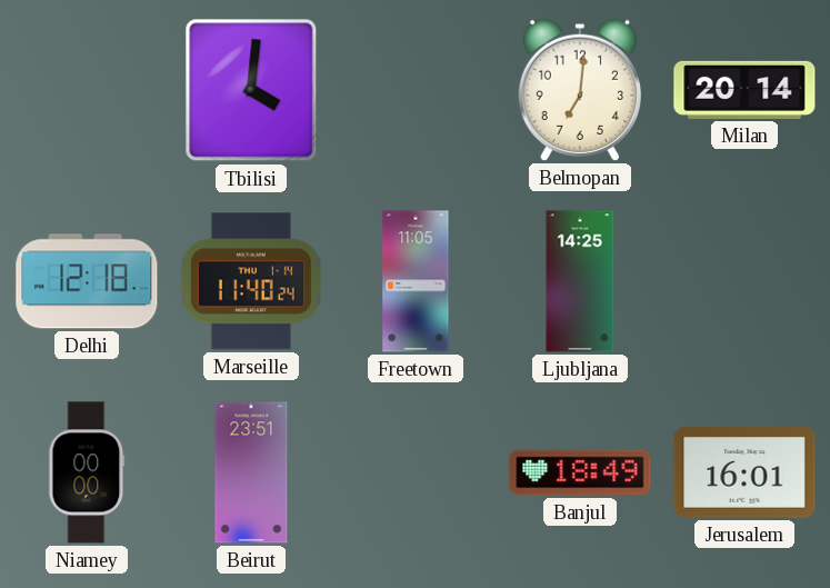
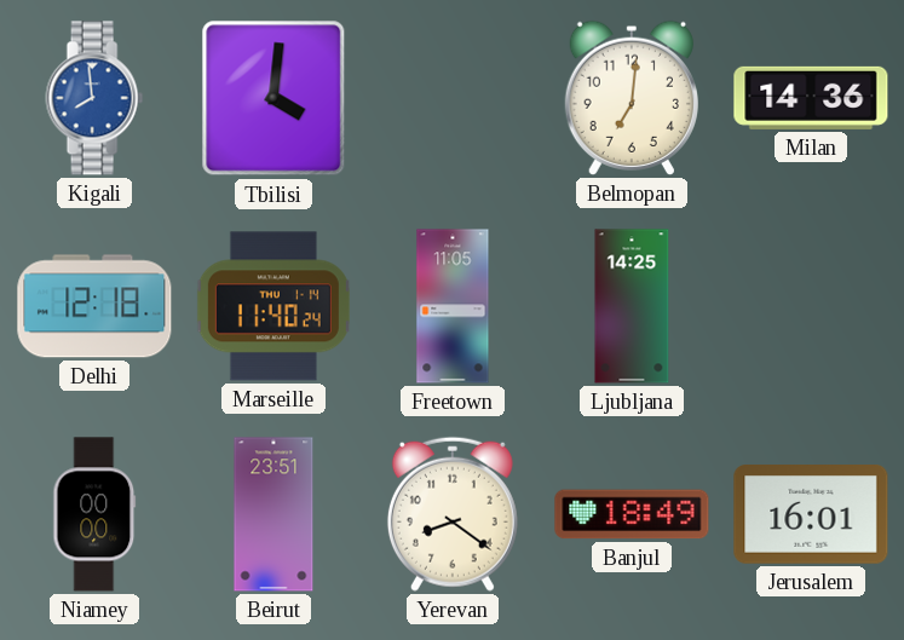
Kigali: none -> 7:59 (94, 98)
Milan: 20:14 -> 14:36 (811, 98)
Yerevan: none -> 8:21 (453, 514)
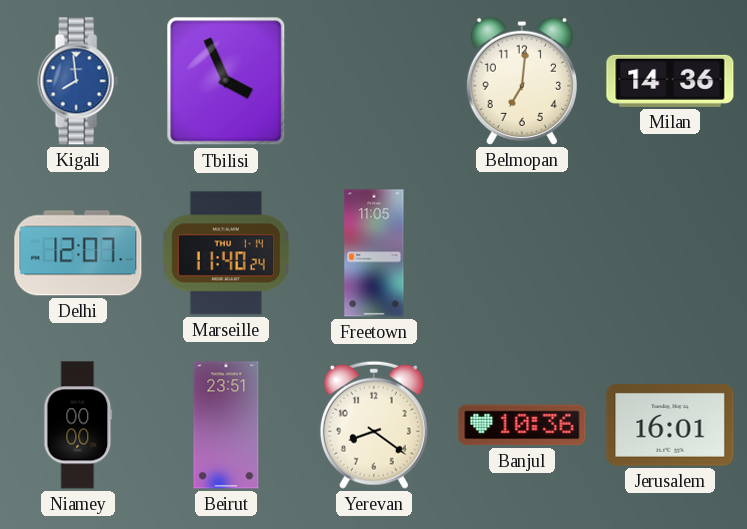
Tbilisi: 4:01 -> 3:56 (226, 81)
Delhi: 12:18 -> 12:07 (78, 253)
Ljubljana: 14:25 -> none (632, 306)
Banjul: 18:49 -> 10:36 (522, 425)
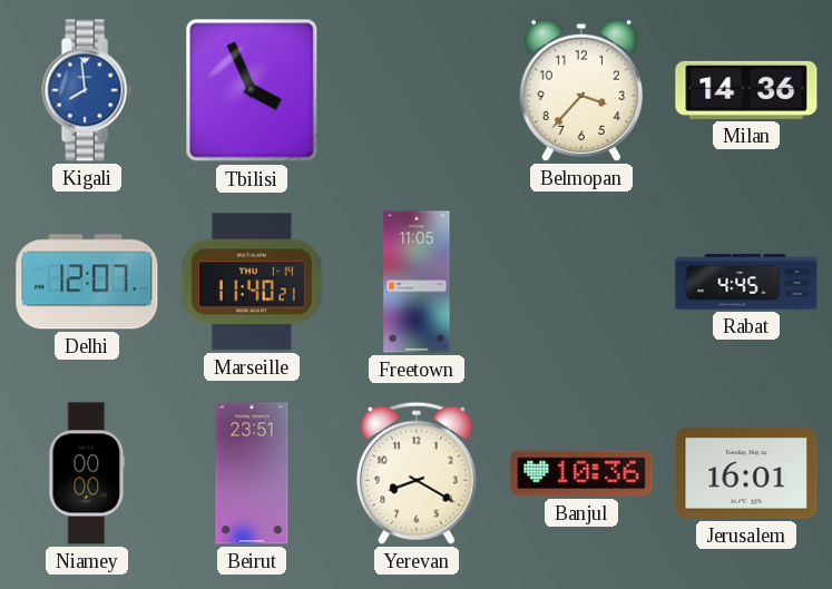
Belmopan: 7:01 -> 3:37 (581, 90)
Marseille: 11:40:24 -> 11:40:21 (252, 282)
Rabat: none -> 4:45 (746, 282)
Yerevan: 8:21 -> 8:20 (417, 473)
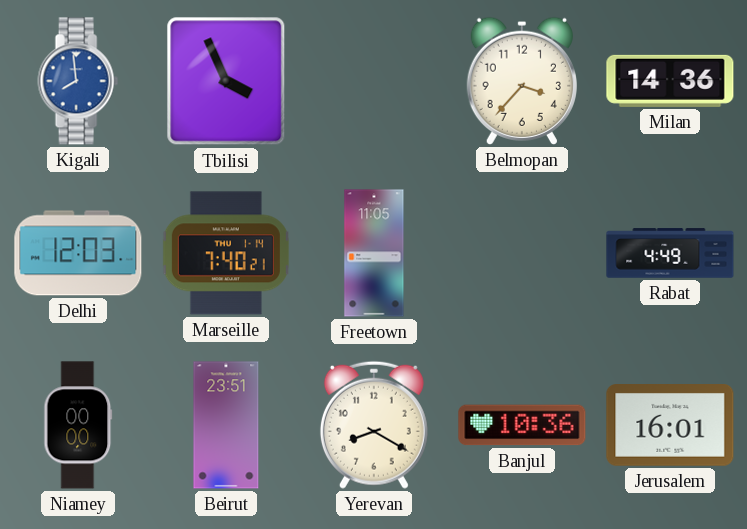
Delhi: 12:07 -> 12:03 (78, 253)
Marseille: 11:40 -> 7:40 (226, 253)
Rabat: 4:45 -> 4:49 (670, 253)
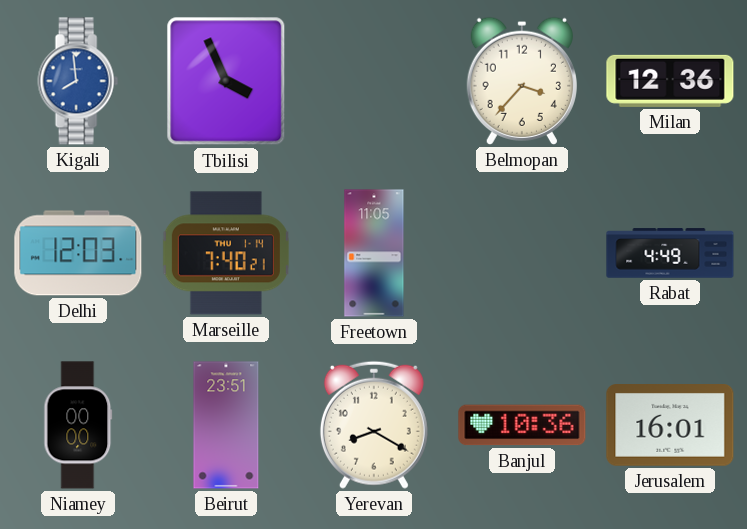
Milan: 14:36 -> 12:36 (670, 81)
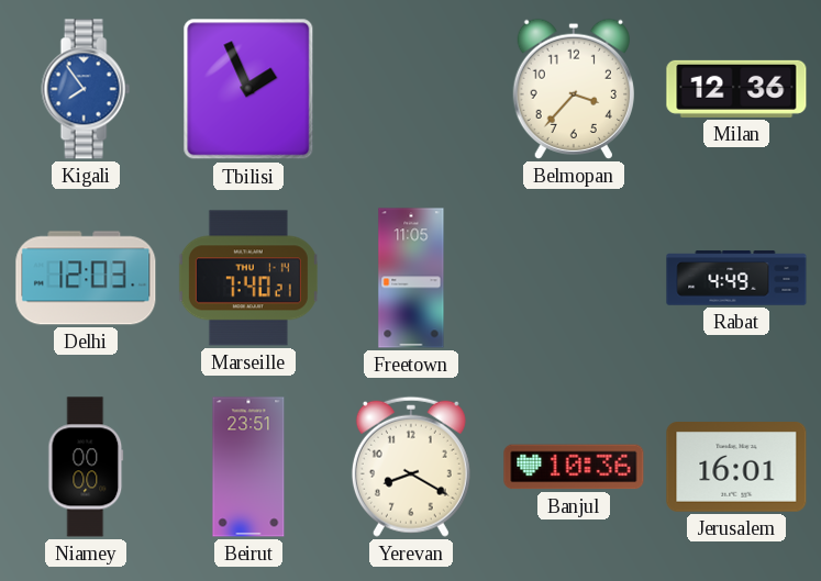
Kigali: 7:59 -> 7:54 (86, 89)
Tbilisi: 3:56 -> 1:56 (248, 89)
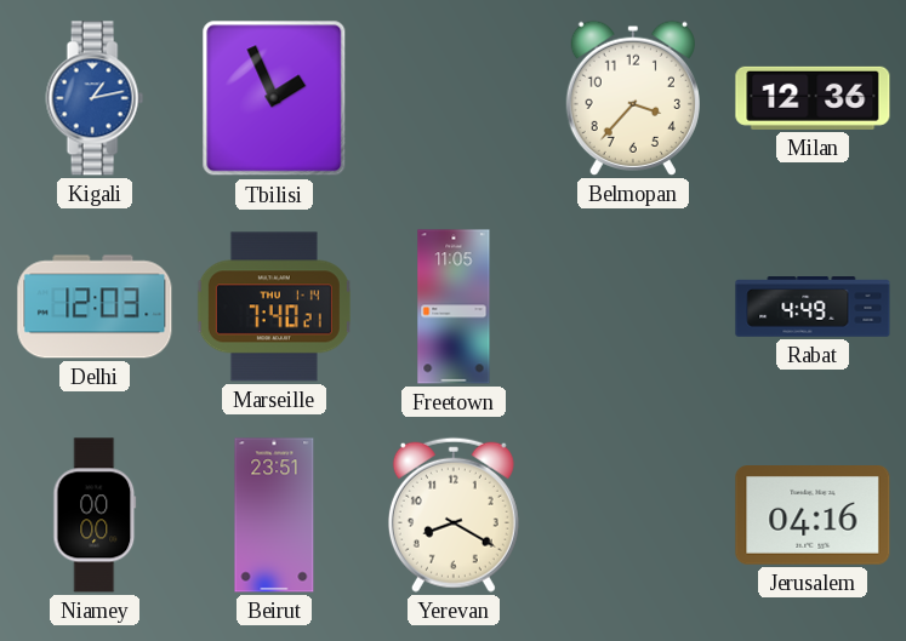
Kigali: 7:54 -> 1:13 (95, 98)
Banjul: 10:36 -> none (574, 467)
Jerusalem: 16:01 -> 04:16 (813, 516)
